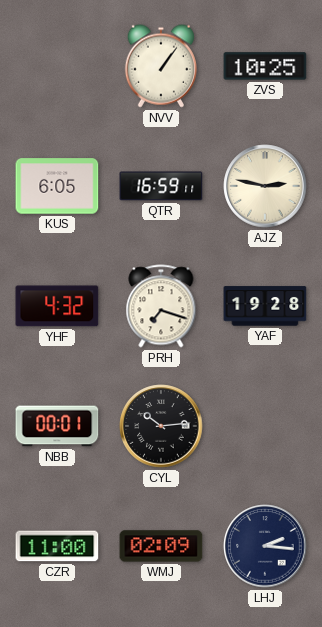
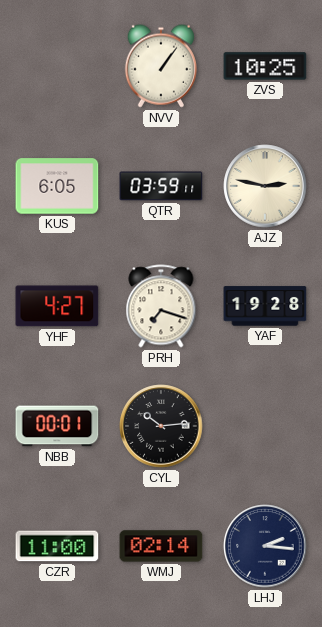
QTR: 16:59 -> 03:59 (161, 186)
YHF: 4:32 -> 4:27 (57, 306)
WMJ: 02:09 -> 02:14 (161, 546)
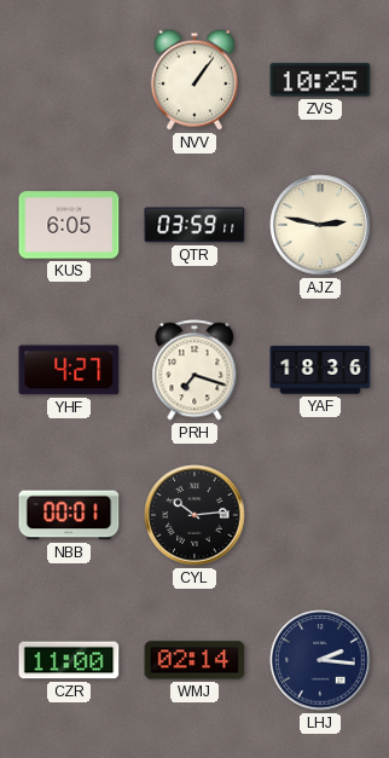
YAF: 19:28 -> 18:36 (320, 370)
